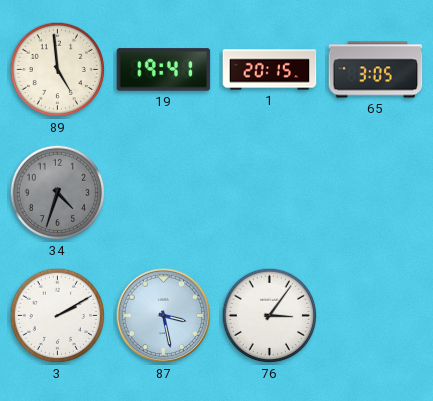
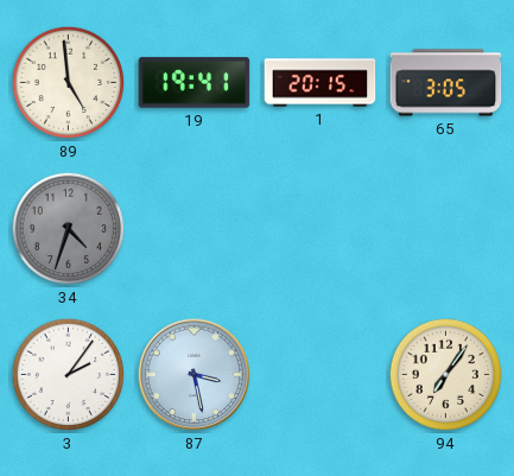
3: 2:10 -> 2:06 (69, 375)
76: 3:06 -> none (270, 316)
94: none -> 7:06 (446, 375)
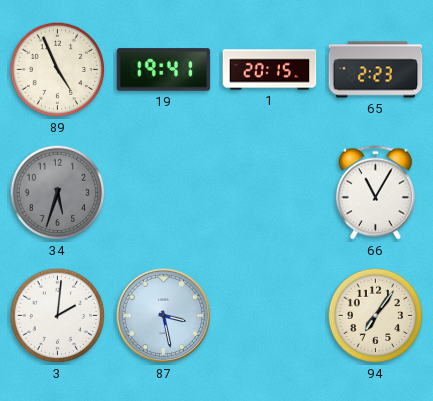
89: 4:59 -> 4:56 (58, 70)
65: 3:05 -> 2:23 (376, 70)
34: 4:33 -> 5:33 (58, 193)
66: none -> 11:05 (375, 193)
3: 2:06 -> 2:01 (58, 316)
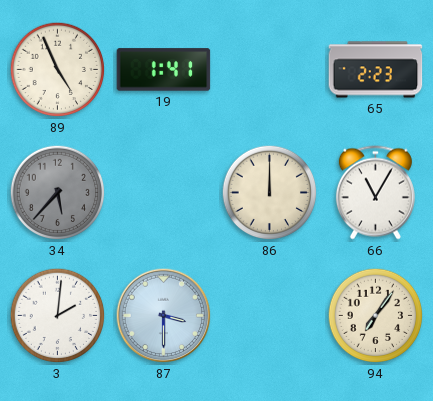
19: 19:41 -> 1:41 (164, 70)
1: 20:15 -> none (270, 70)
34: 5:33 -> 5:37 (58, 193)
86: none -> 12:00 (270, 193)
87: 3:28 -> 3:30 (164, 316)
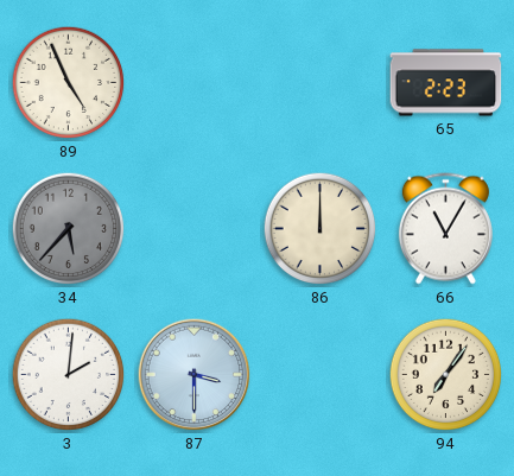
19: 1:41 -> none (164, 70)
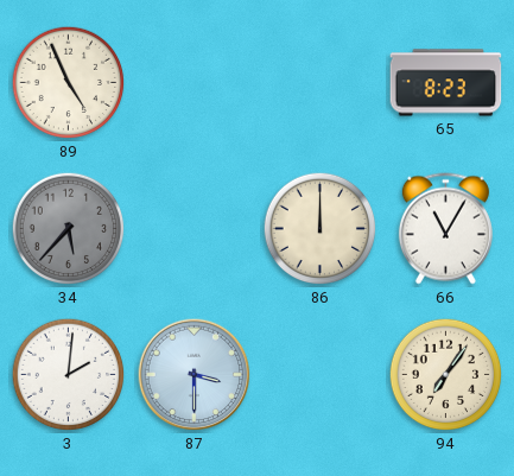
65: 2:23 -> 8:23 (446, 83)
